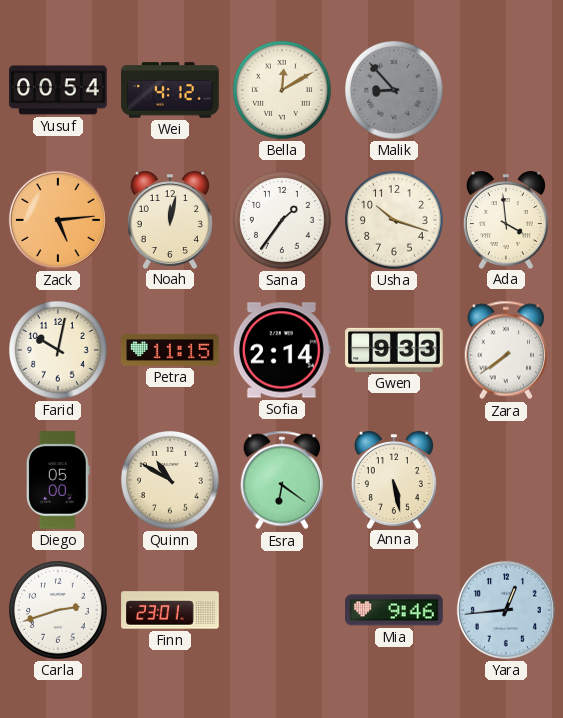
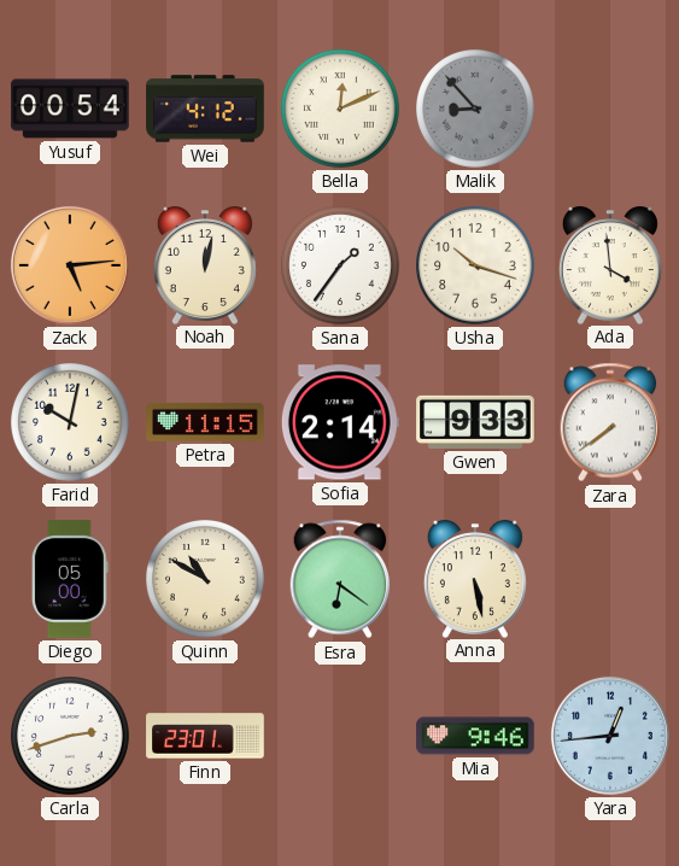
Bella: 12:10 -> 12:11 (341, 110)
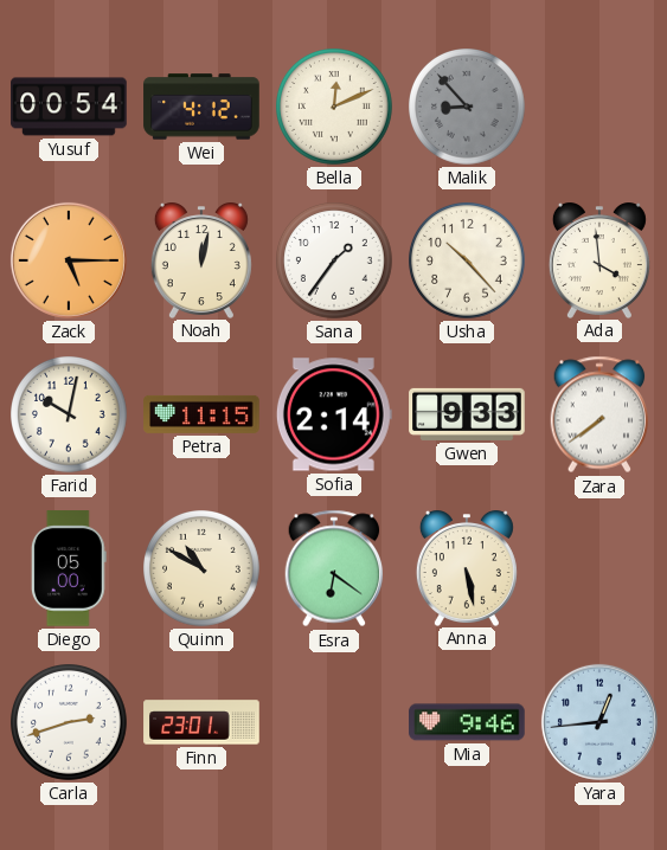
Zack: 5:14 -> 5:15 (69, 260)
Usha: 10:18 -> 10:23 (468, 262)
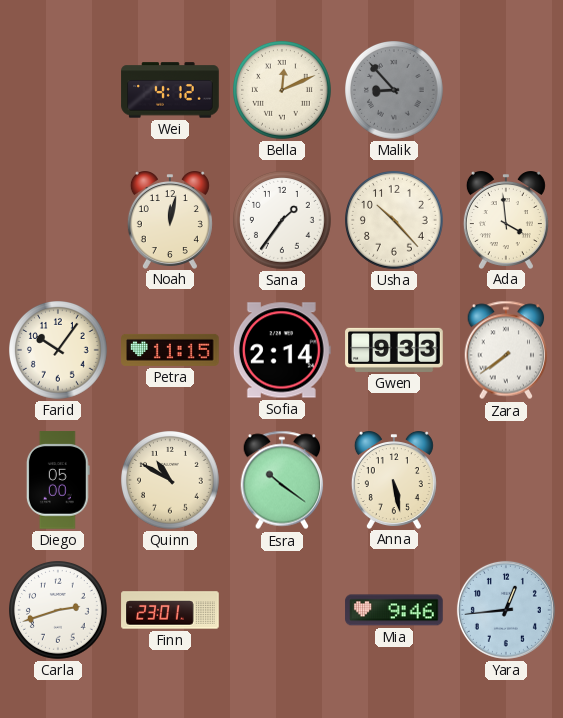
Yusuf: 00:54 -> none (69, 107)
Zack: 5:15 -> none (69, 260)
Farid: 10:02 -> 10:06 (59, 351)
Esra: 6:21 -> 10:21 (282, 480)
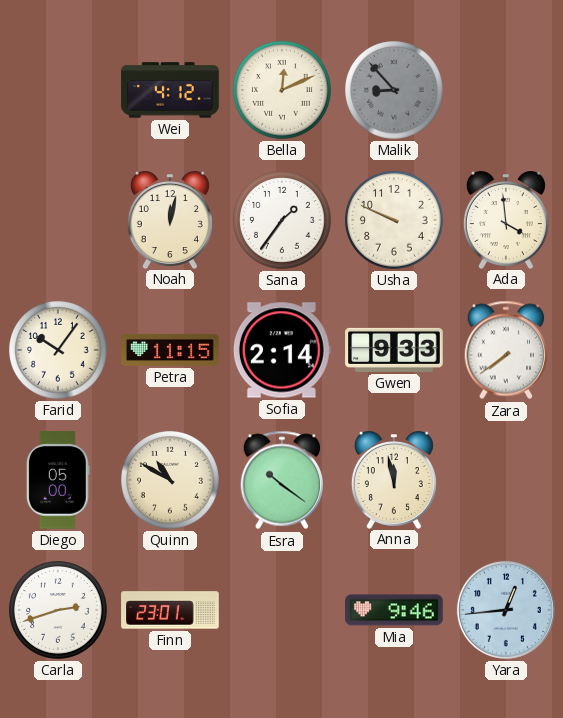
Usha: 10:23 -> 9:49 (395, 221)
Anna: 5:28 -> 11:58 (394, 480)
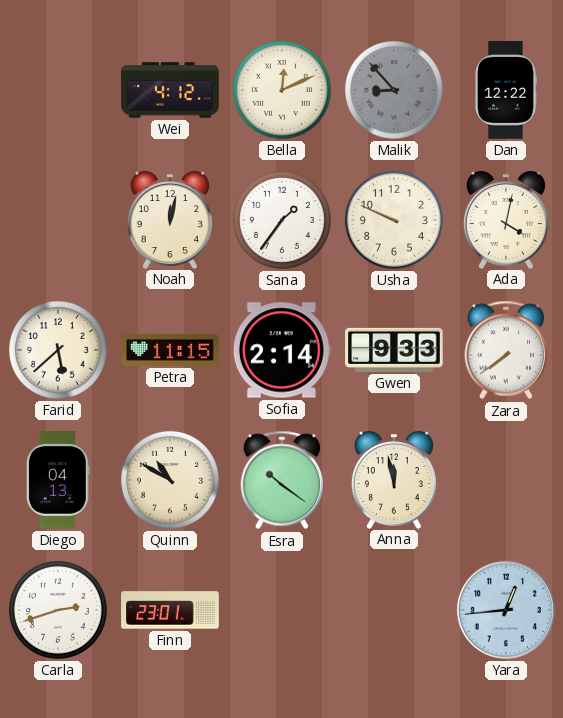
Dan: none -> 12:22 (506, 90)
Ada: 3:59 -> 4:02 (506, 220)
Farid: 10:06 -> 5:38 (59, 351)
Diego: 05:00 -> 04:13 (58, 480)
Mia: 9:46 -> none (394, 610)
